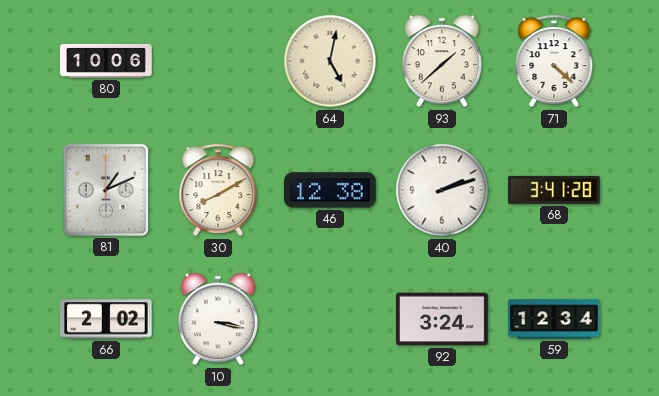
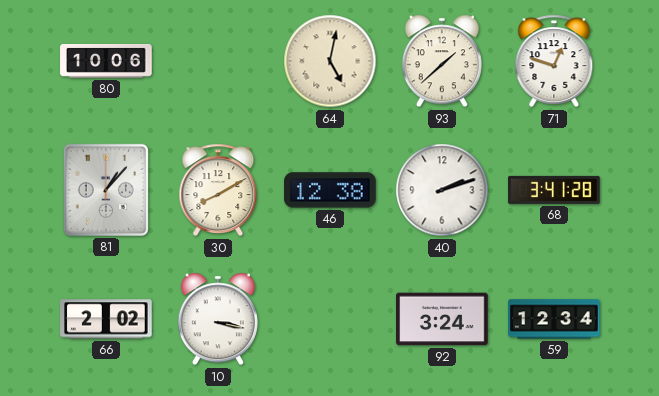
71: 4:22 -> 12:48 (554, 61)
81: 1:11 -> 1:07 (106, 190)
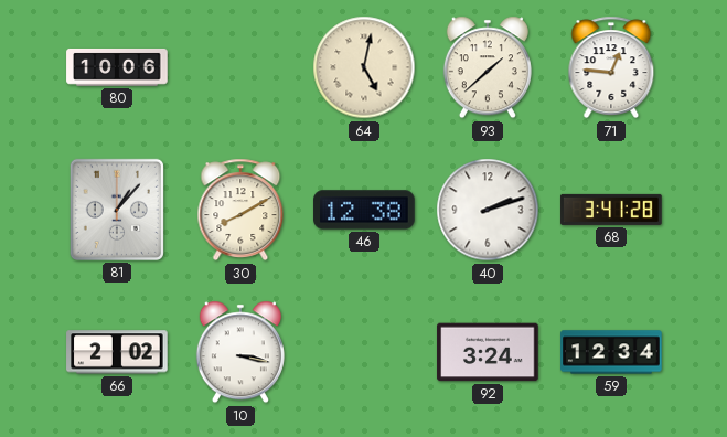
71: 12:48 -> 12:46 (611, 67)
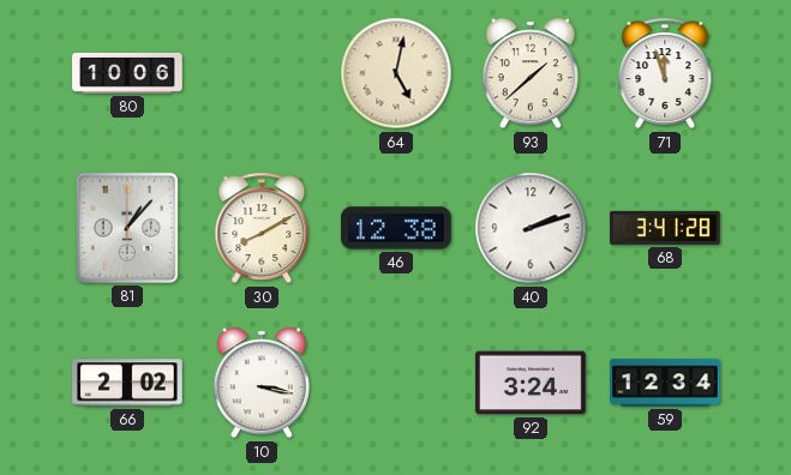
71: 12:46 -> 11:57 (665, 73)
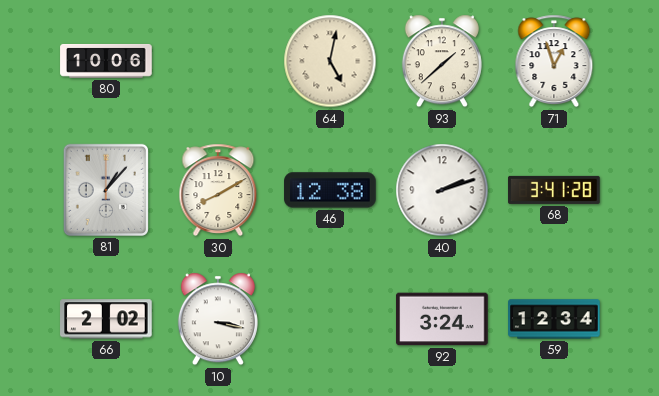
71: 11:57 -> 12:57 (554, 61)
